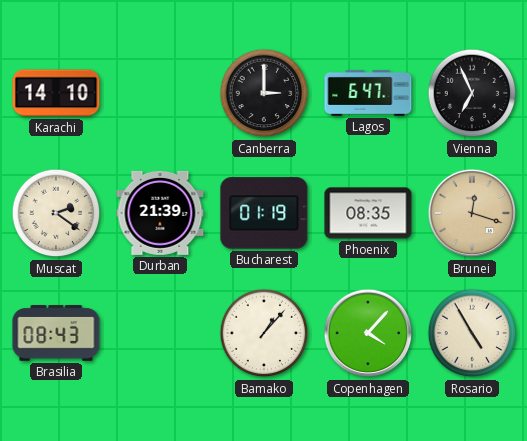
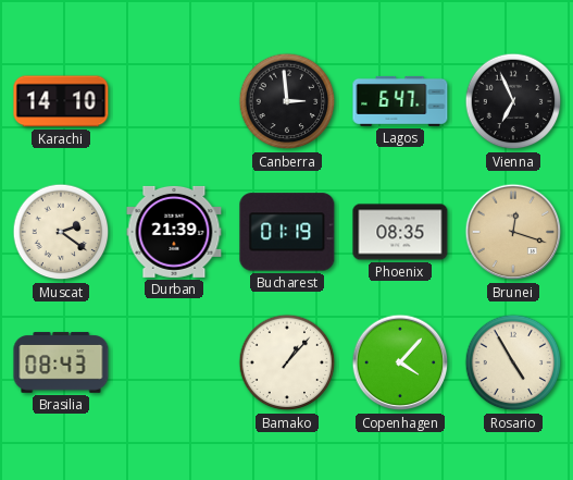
Canberra: 3:00 -> 2:59 (287, 101)
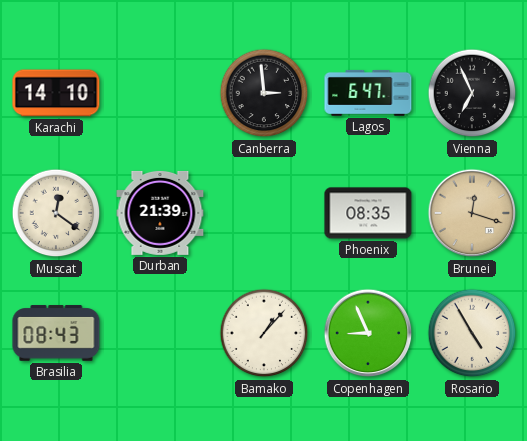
Muscat: 2:21 -> 12:21 (56, 213)
Bucharest: 01:19 -> none (287, 232)
Copenhagen: 4:07 -> 8:56 (368, 333)
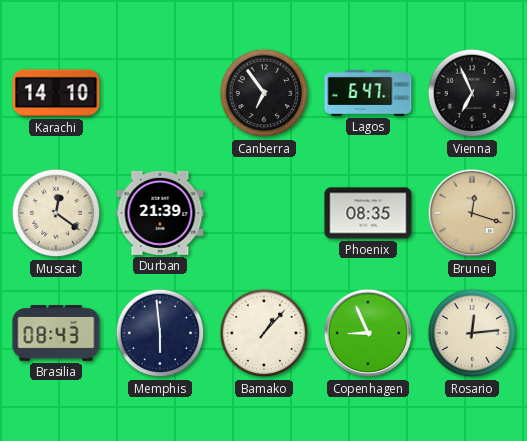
Canberra: 2:59 -> 6:54 (264, 93)
Memphis: none -> 5:59 (160, 333)
Rosario: 4:55 -> 12:14 (472, 333)
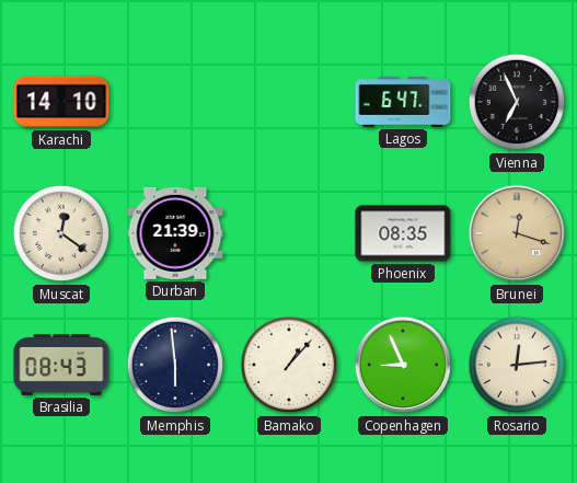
Canberra: 6:54 -> none (264, 93)
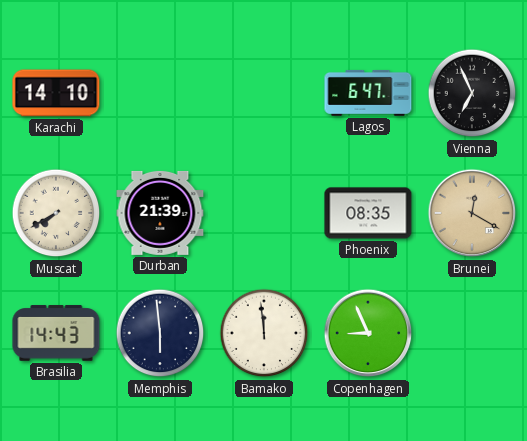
Muscat: 12:21 -> 7:40 (56, 213)
Brunei: 12:18 -> 12:20 (472, 213)
Brasilia: 08:43 -> 14:43 (56, 333)
Bamako: 1:07 -> 11:59 (264, 333)
Rosario: 12:14 -> none (517, 365)
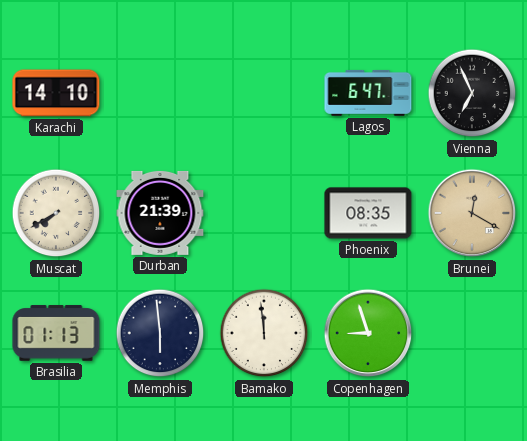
Brasilia: 14:43 -> 01:13 (56, 333)
Copenhagen: 8:56 -> 8:57 (368, 333)
